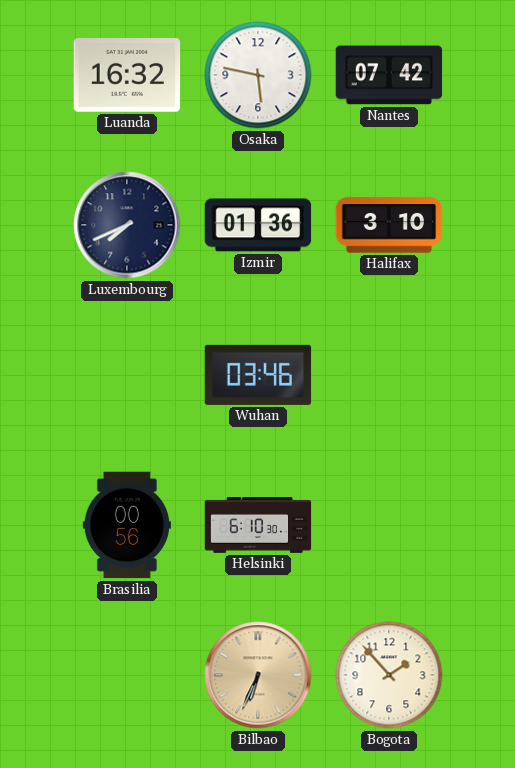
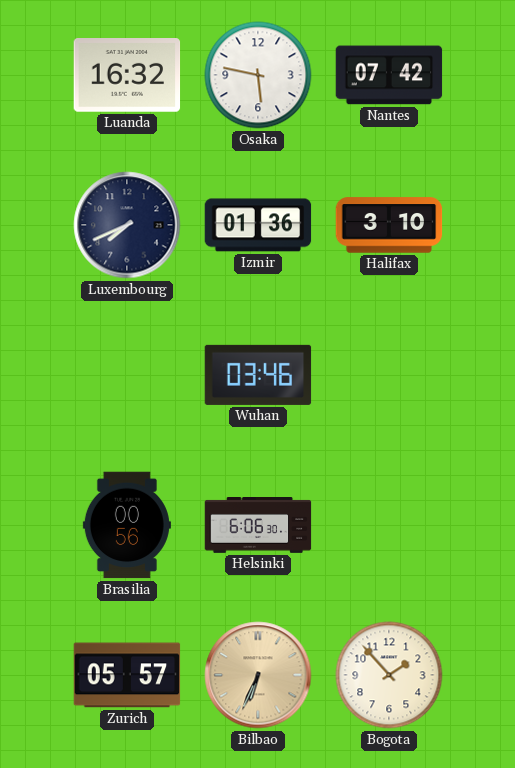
Helsinki: 6:10 -> 6:06 (258, 526)
Zurich: none -> 05:57 (127, 675)
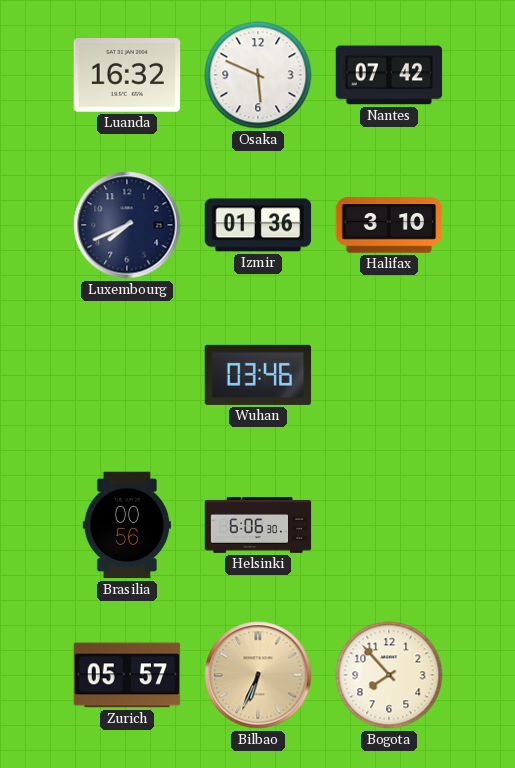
Osaka: 5:47 -> 5:49 (258, 75)
Bogota: 1:53 -> 7:53 (389, 675)
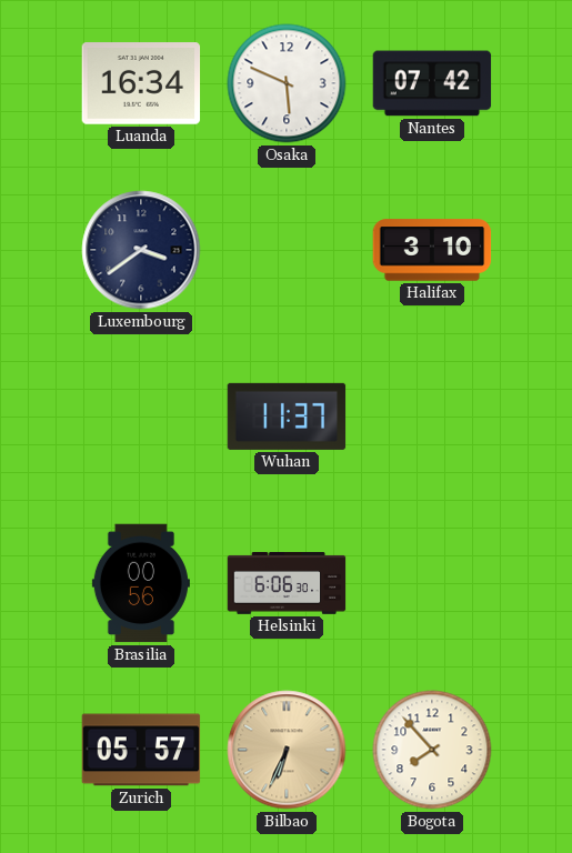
Luanda: 16:32 -> 16:34 (141, 84)
Luxembourg: 7:41 -> 3:39 (141, 250)
Izmir: 01:36 -> none (258, 225)
Wuhan: 03:46 -> 11:37 (287, 417)
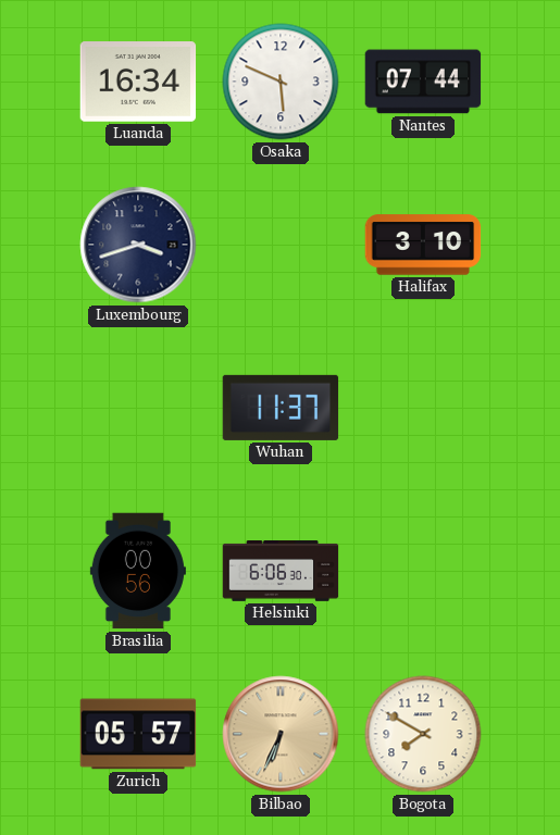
Nantes: 07:42 -> 07:44 (423, 82)
Luxembourg: 3:39 -> 3:42 (138, 245)
Bogota: 7:53 -> 7:50 (423, 734)
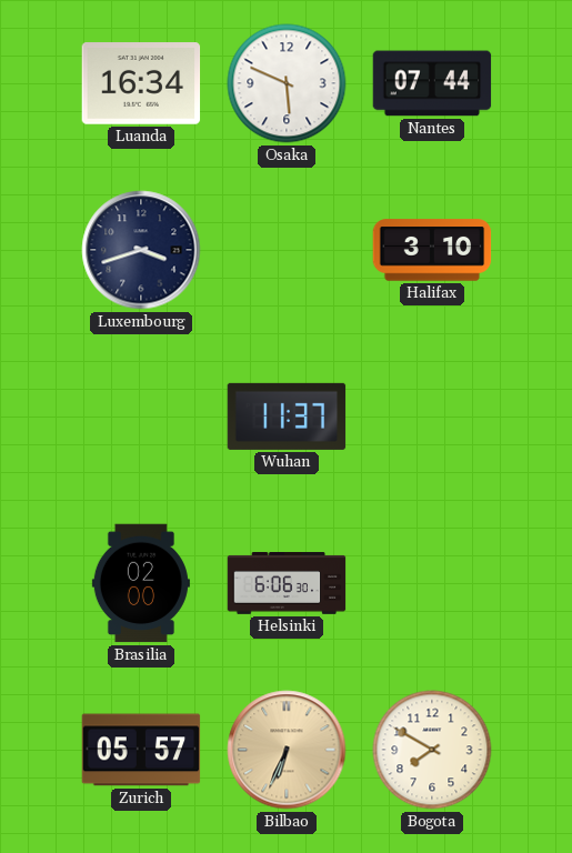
Brasilia: 00:56 -> 02:00 (141, 583)
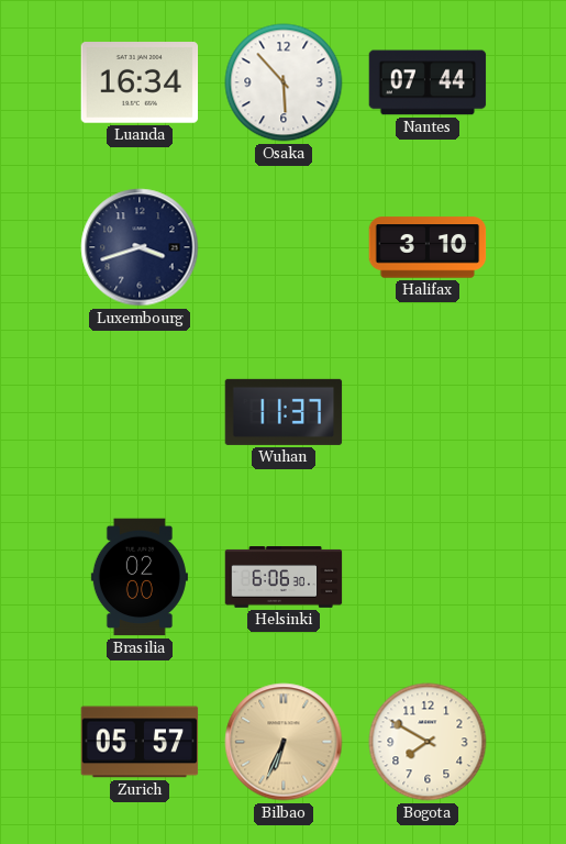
Osaka: 5:49 -> 5:53 (284, 82)
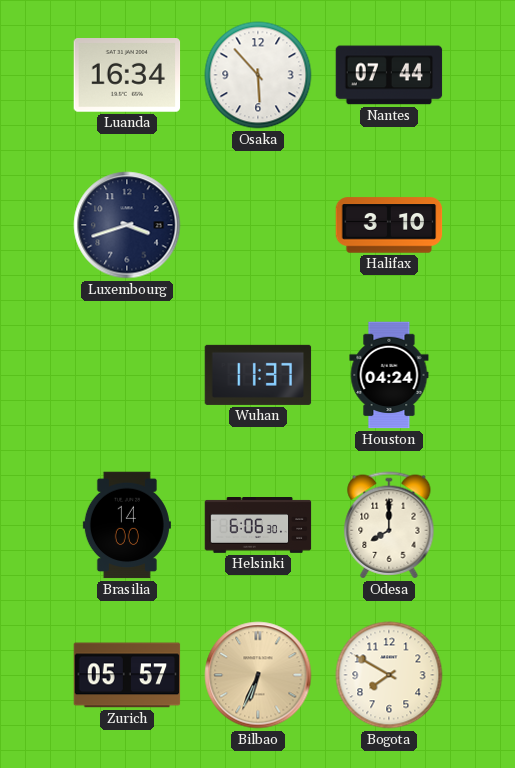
Houston: none -> 04:24 (389, 375)
Brasilia: 02:00 -> 14:00 (127, 525)
Odesa: none -> 8:00 (389, 525)
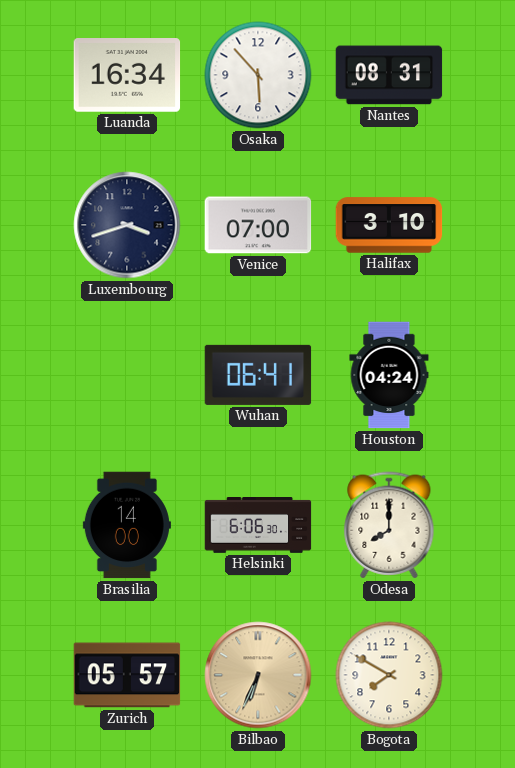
Nantes: 07:44 -> 08:31 (389, 75)
Venice: none -> 07:00 (258, 225)
Wuhan: 11:37 -> 06:41 (258, 375)
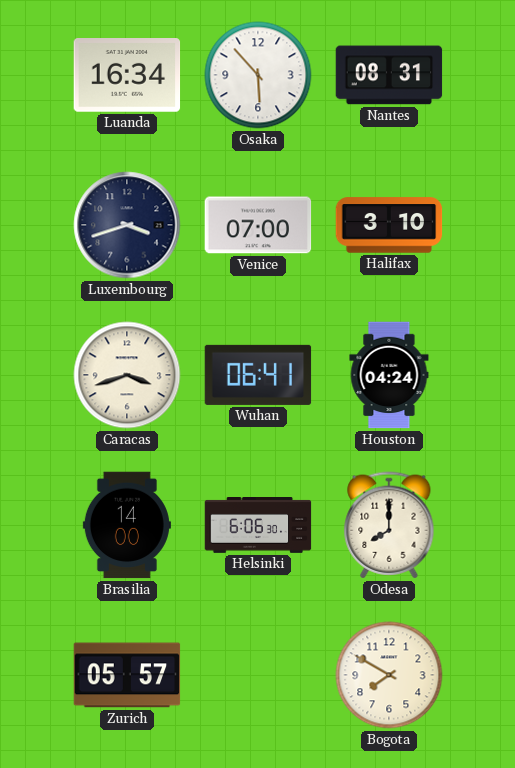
Caracas: none -> 3:42 (127, 375)
Bilbao: 6:34 -> none (258, 675)
